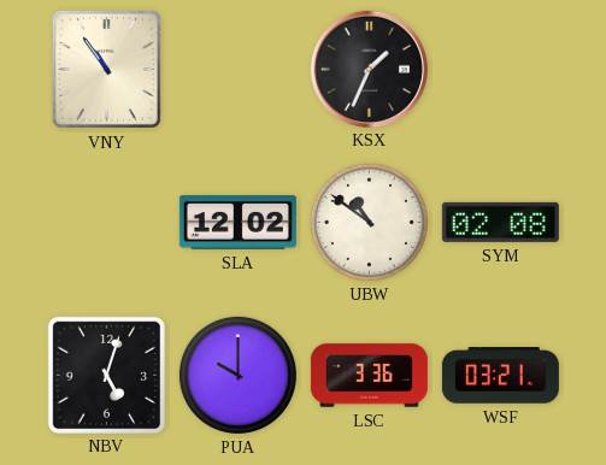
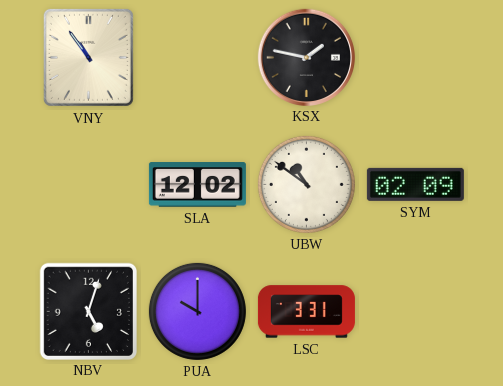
KSX: 1:34 -> 1:47 (306, 57)
SYM: 02:08 -> 02:09 (415, 184)
LSC: 3:36 -> 3:31 (306, 312)
WSF: 03:21 -> none (500, 376)
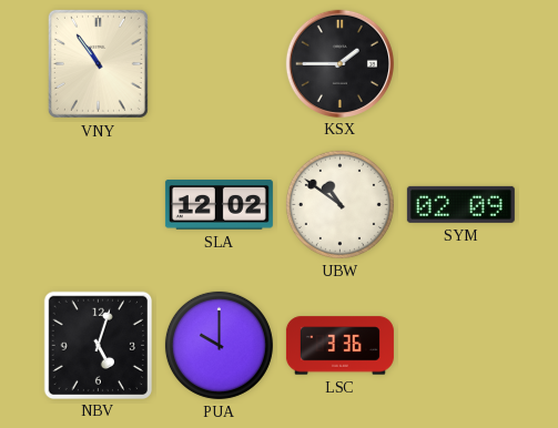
KSX: 1:47 -> 1:45 (339, 63)
LSC: 3:31 -> 3:36 (339, 346)
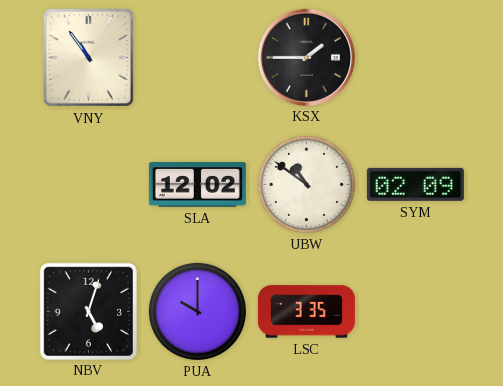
LSC: 3:36 -> 3:35 (306, 312)
